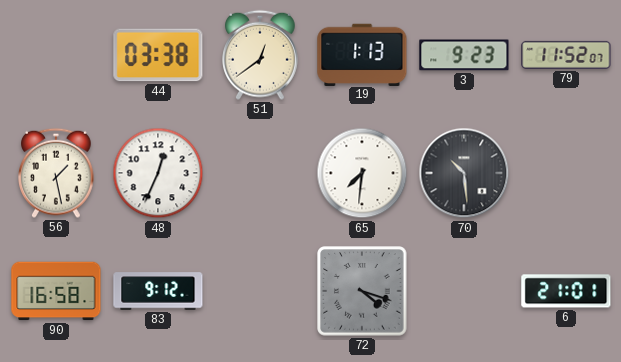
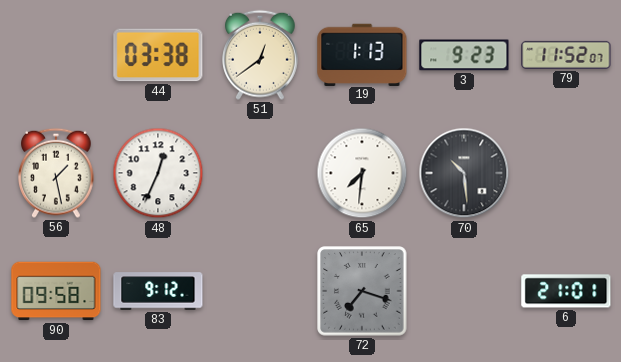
90: 16:58 -> 09:58 (56, 291)
72: 4:18 -> 7:18 (362, 291)
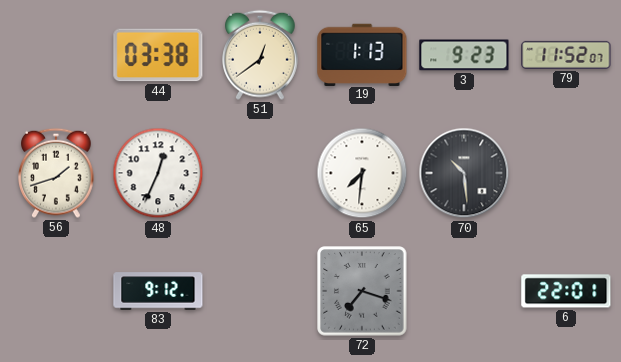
56: 1:28 -> 1:42 (57, 173)
90: 09:58 -> none (56, 291)
6: 21:01 -> 22:01 (566, 291)
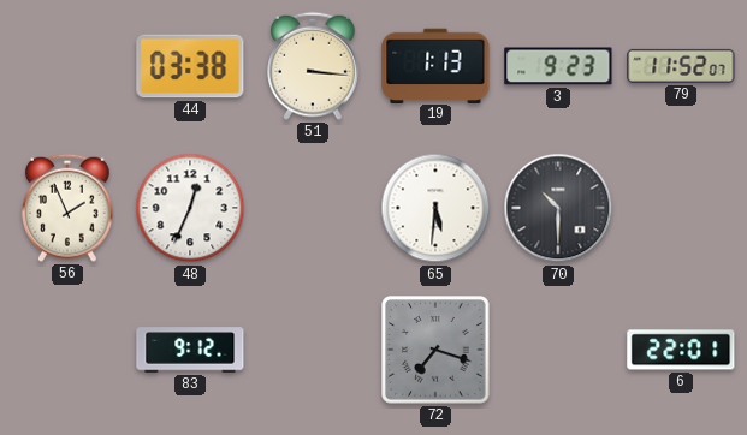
51: 12:39 -> 3:16 (314, 66)
56: 1:42 -> 1:56 (69, 208)
65: 7:31 -> 5:31 (435, 208)
70: 10:29 -> 10:30 (558, 208)
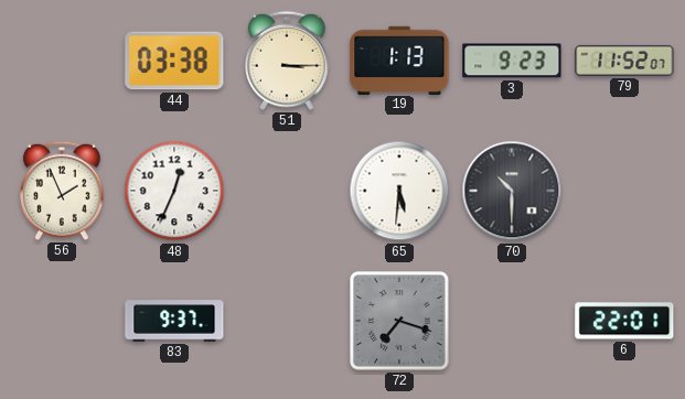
51: 3:16 -> 3:15 (288, 61)
83: 9:12 -> 9:37 (174, 321)
